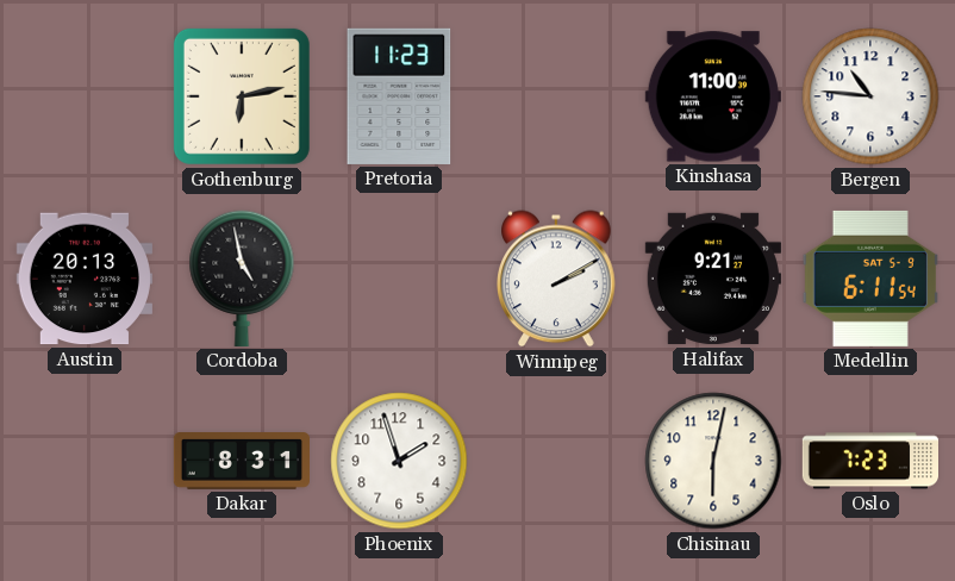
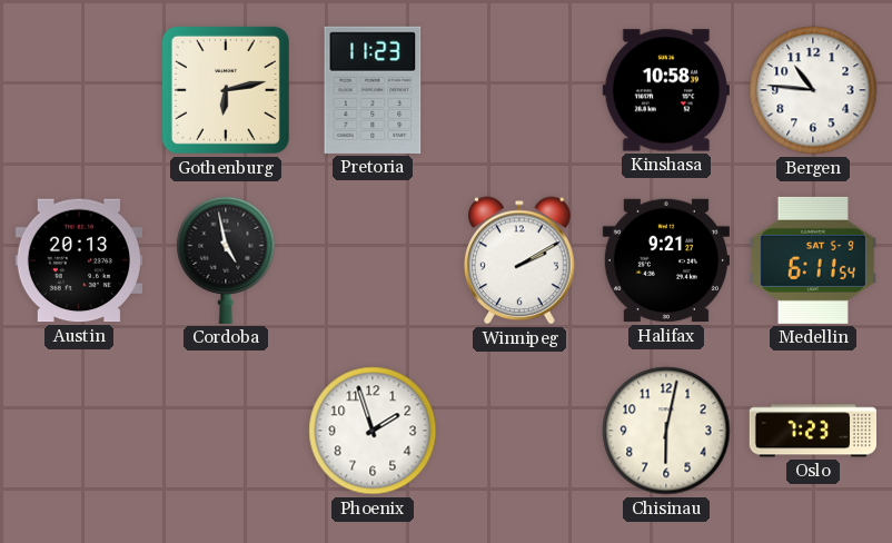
Kinshasa: 11:00 -> 10:58 (666, 90)
Dakar: 8:31 -> none (241, 462)
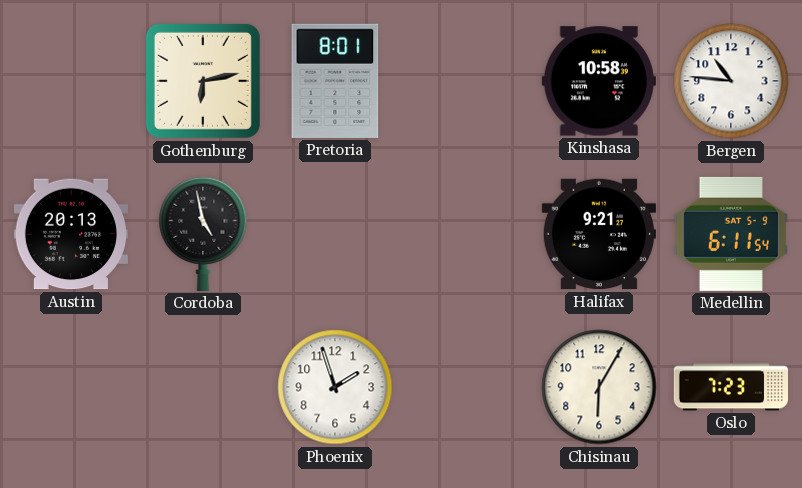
Pretoria: 11:23 -> 8:01 (335, 81)
Winnipeg: 2:10 -> none (521, 260)
Chisinau: 6:02 -> 6:05 (599, 387)
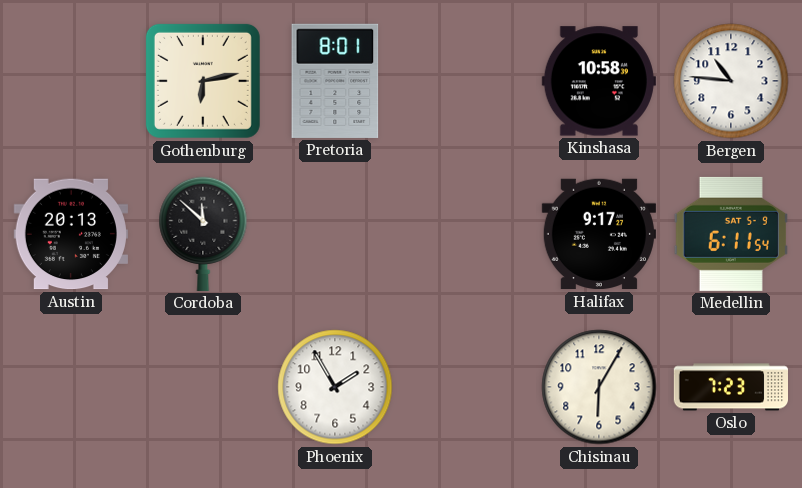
Cordoba: 4:58 -> 11:52 (203, 234)
Halifax: 9:21 -> 9:17 (599, 234)
Phoenix: 1:57 -> 1:55 (335, 387)
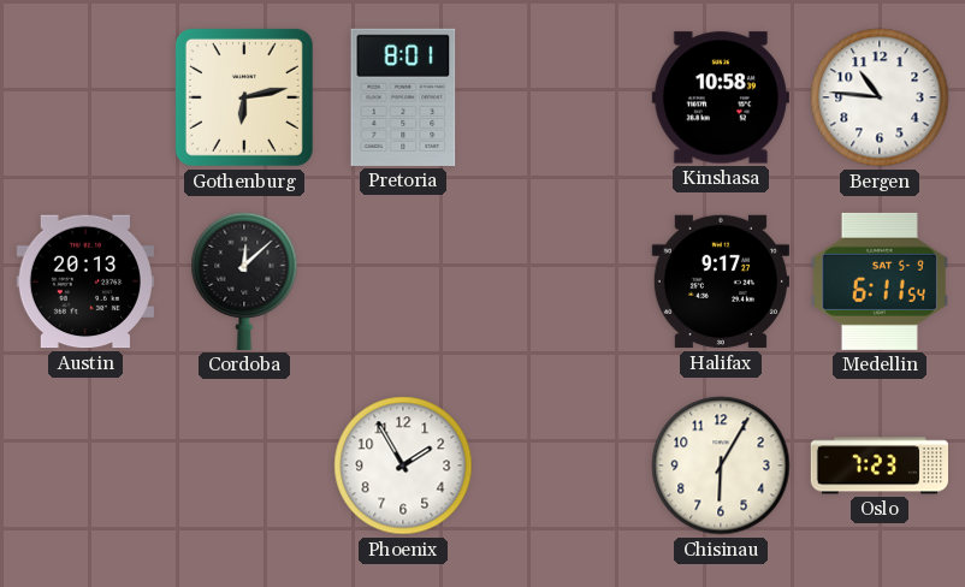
Cordoba: 11:52 -> 12:08 (244, 281)
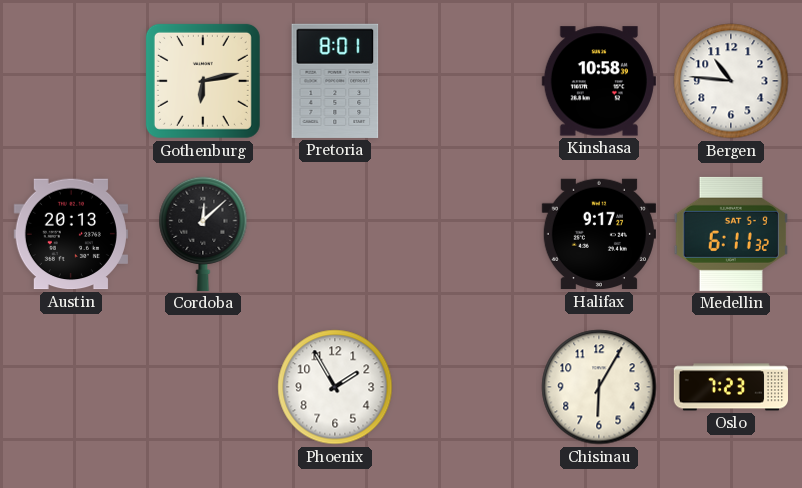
Medellin: 6:11:54 -> 6:11:32 (731, 234)
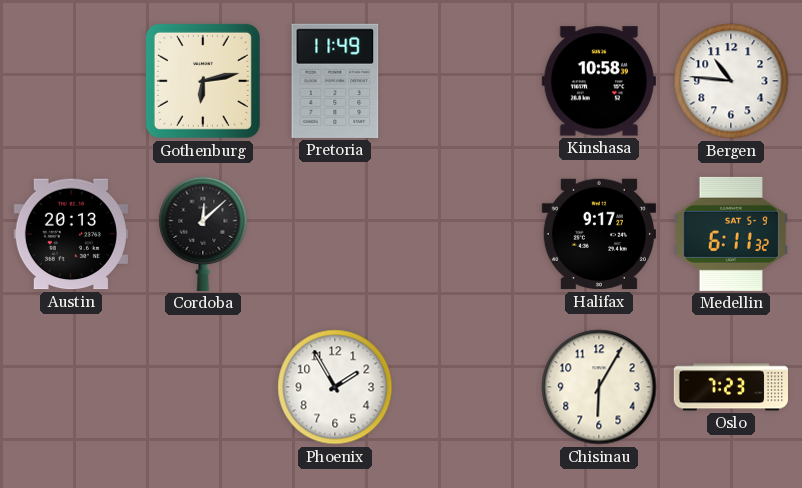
Pretoria: 8:01 -> 11:49 (335, 81)
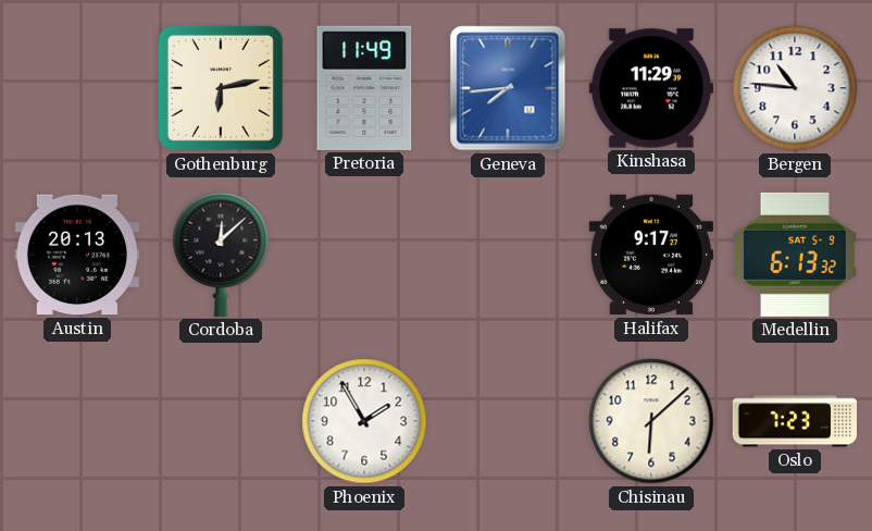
Geneva: none -> 7:44 (508, 88)
Kinshasa: 10:58 -> 11:29 (651, 88)
Medellin: 6:11 -> 6:13 (795, 255)
Chisinau: 6:05 -> 6:08 (651, 421)
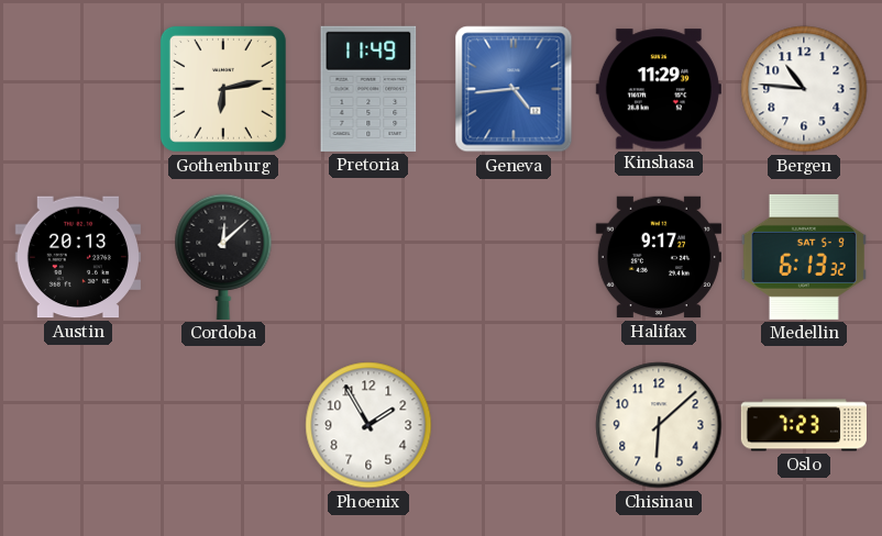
Geneva: 7:44 -> 4:44 (514, 89)
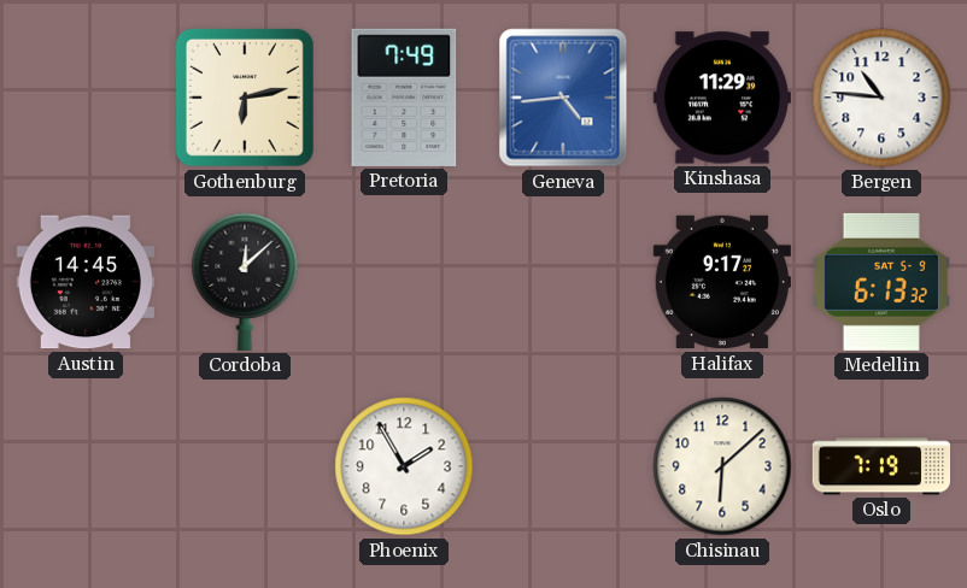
Pretoria: 11:49 -> 7:49 (404, 98)
Austin: 20:13 -> 14:45 (86, 282)
Oslo: 7:23 -> 7:19 (881, 466)
